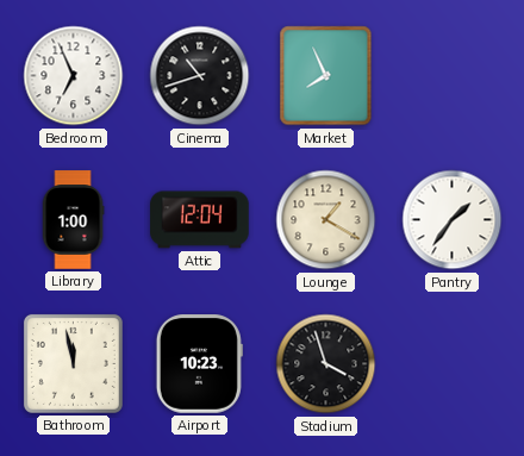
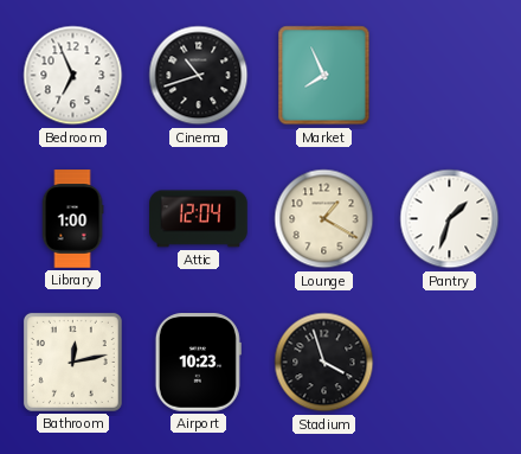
Pantry: 1:36 -> 1:33 (450, 219)
Bathroom: 11:58 -> 12:13 (72, 362)
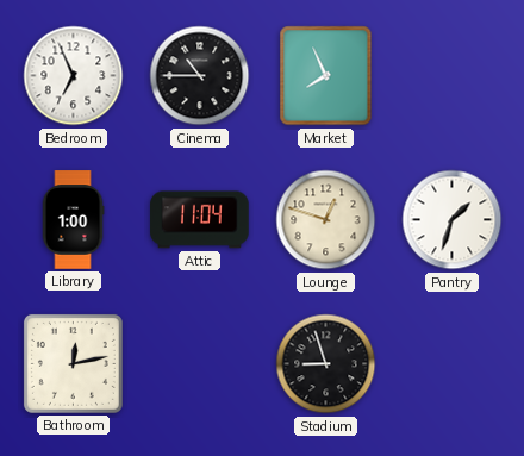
Cinema: 10:42 -> 10:45 (200, 76)
Attic: 12:04 -> 11:04 (200, 220)
Lounge: 1:20 -> 12:48 (326, 220)
Airport: 10:23 -> none (198, 363)
Stadium: 3:57 -> 8:57 (326, 364)
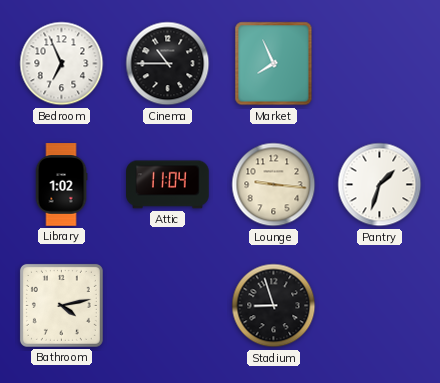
Library: 1:00 -> 1:02 (61, 185)
Lounge: 12:48 -> 9:16 (274, 185)
Bathroom: 12:13 -> 4:13 (61, 305)
